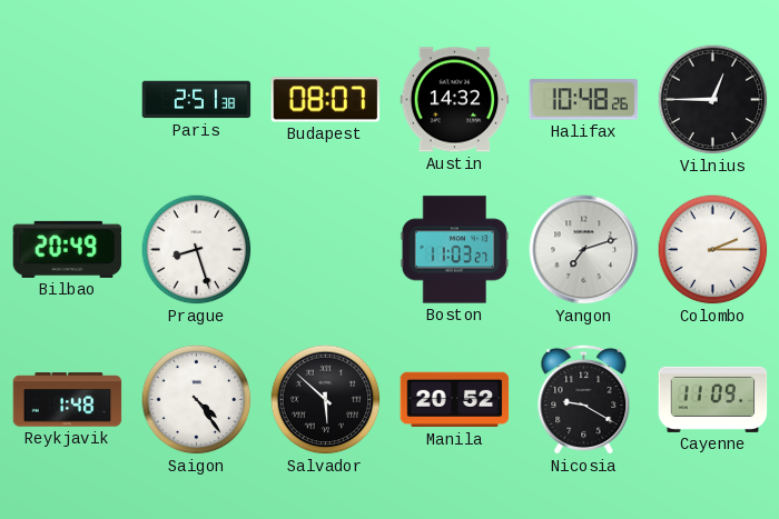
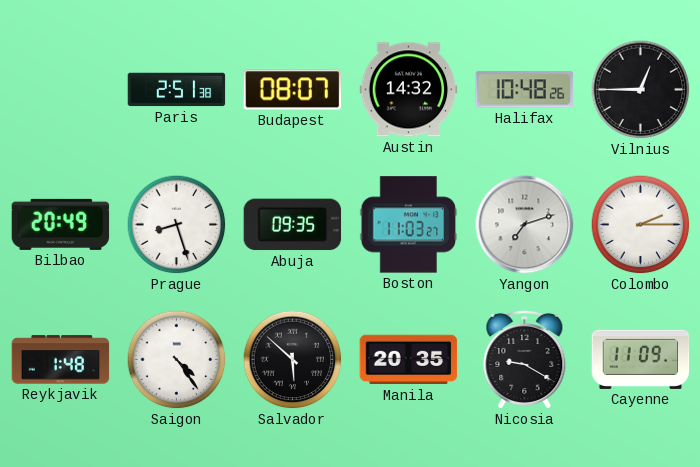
Abuja: none -> 09:35 (293, 225)
Manila: 20:52 -> 20:35 (409, 360)
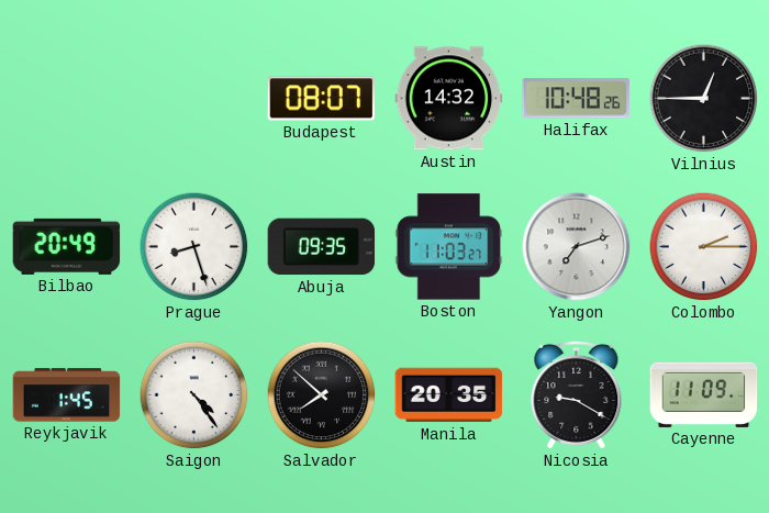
Paris: 2:51 -> none (177, 90)
Reykjavik: 1:48 -> 1:45 (67, 395)
Salvador: 5:52 -> 7:52 (322, 395)
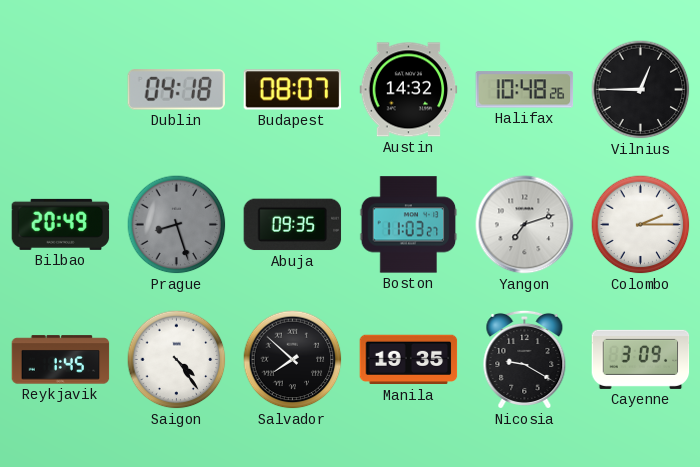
Dublin: none -> 04:18 (176, 90)
Prague dial: white -> grey (177, 225)
Manila: 20:35 -> 19:35 (409, 360)
Cayenne: 11:09 -> 3:09 (641, 359)
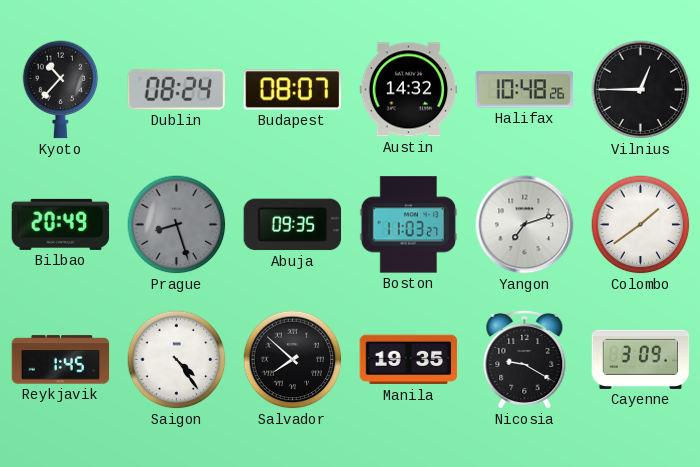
Kyoto: none -> 10:37 (61, 90)
Dublin: 04:18 -> 08:24 (176, 90)
Colombo: 2:15 -> 1:39 (641, 225)
